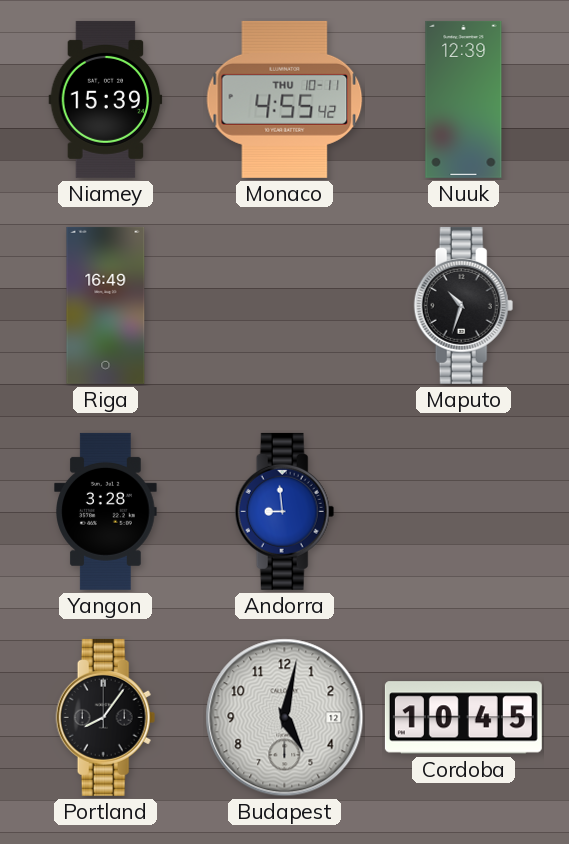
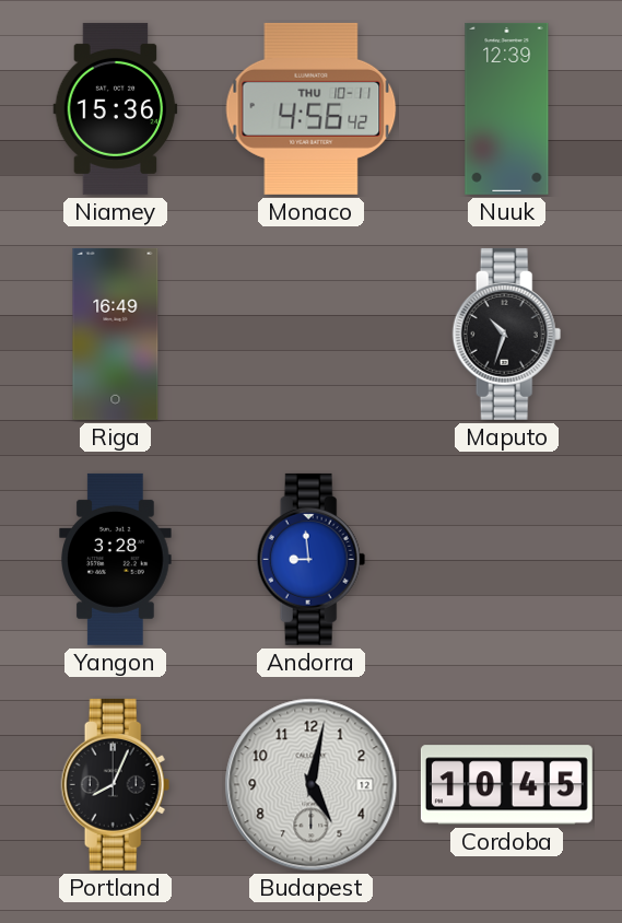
Niamey: 15:39 -> 15:36 (116, 108)
Monaco: 4:55 -> 4:56 (312, 108)
Portland: 8:06 -> 8:04 (116, 784)
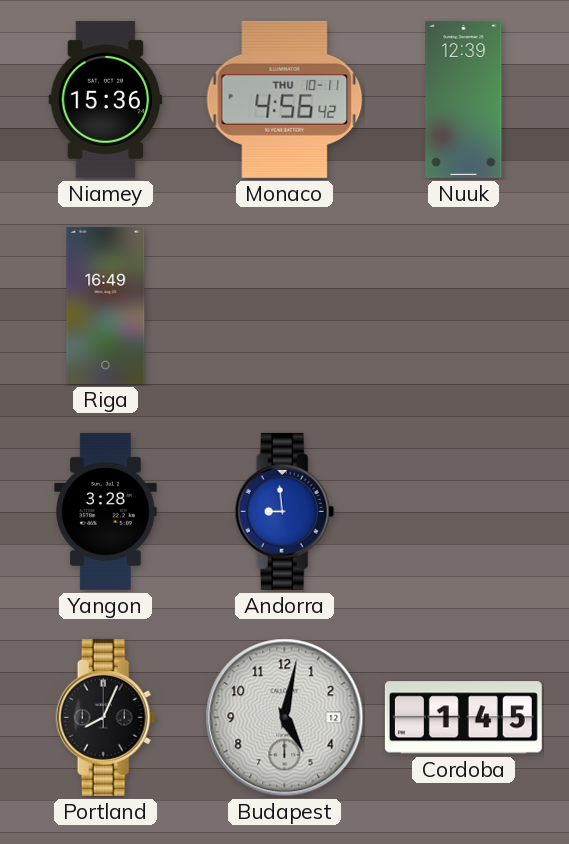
Maputo: 10:33 -> none (507, 334)
Cordoba: 10:45 -> 1:45 (463, 718)
